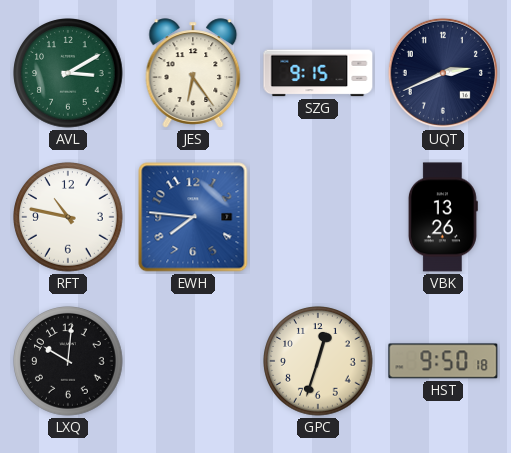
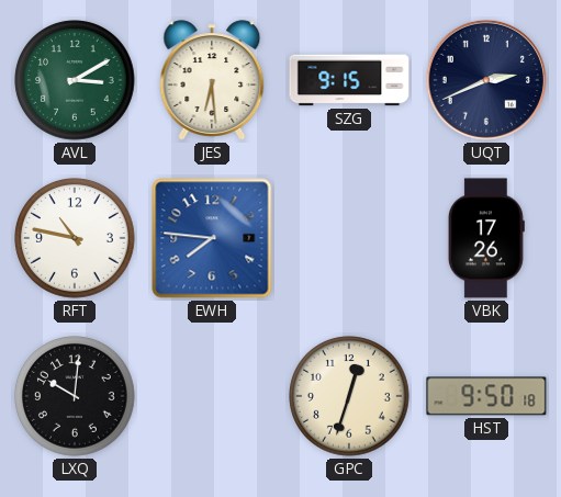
JES: 6:24 -> 6:29 (212, 80)
VBK: 13:26 -> 17:26 (486, 238)
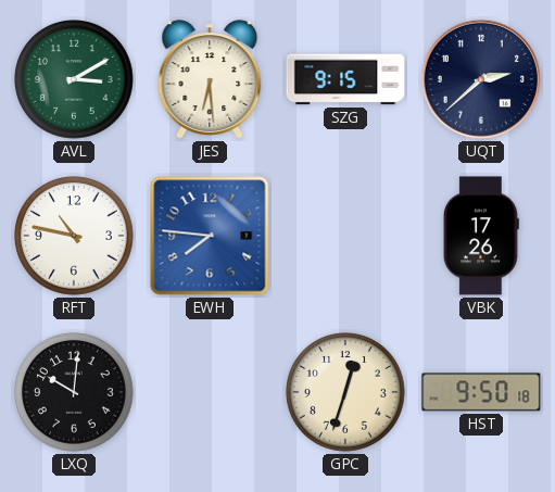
UQT: 2:41 -> 2:38 (481, 79)
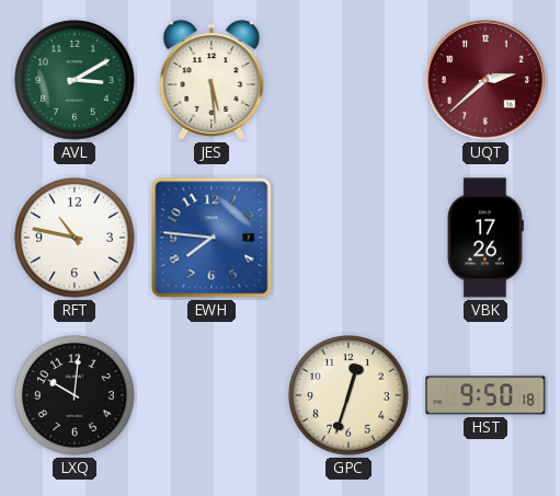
JES: 6:29 -> 5:29 (212, 80)
SZG: 9:15 -> none (345, 79)
UQT dial: navy -> burgundy (485, 80)
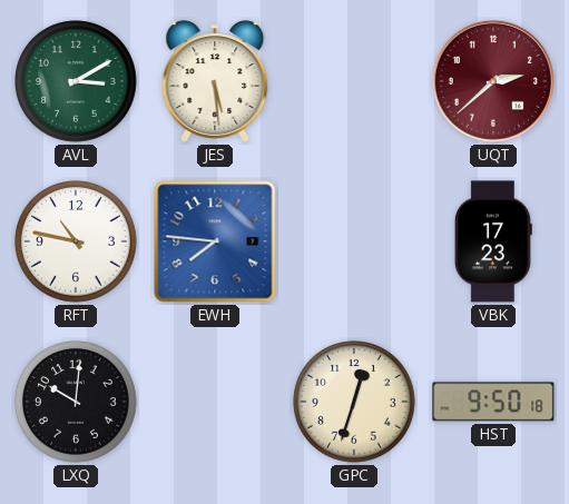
VBK: 17:26 -> 17:23 (493, 241)
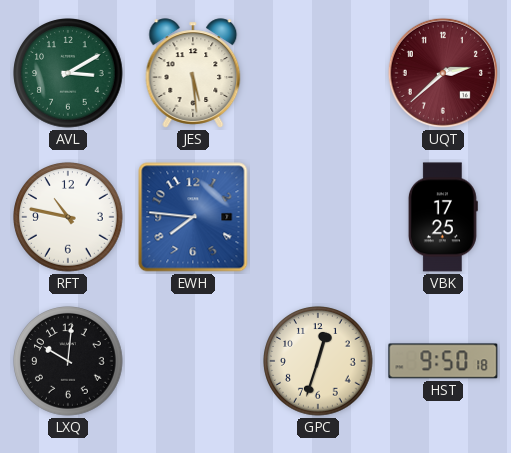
VBK: 17:23 -> 17:25 (443, 217)
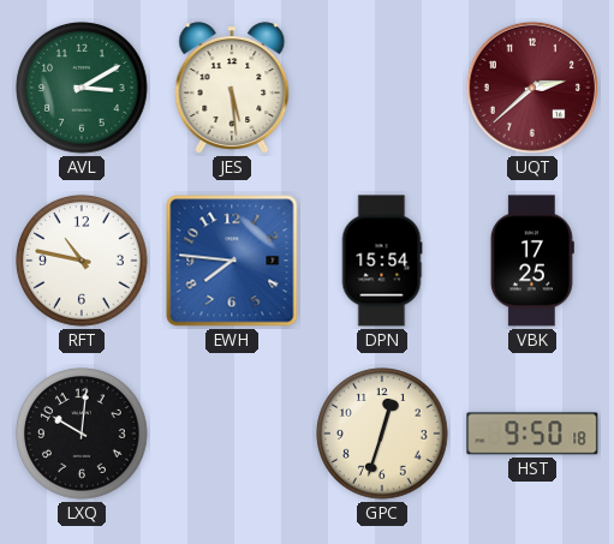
DPN: none -> 15:54 (382, 261)
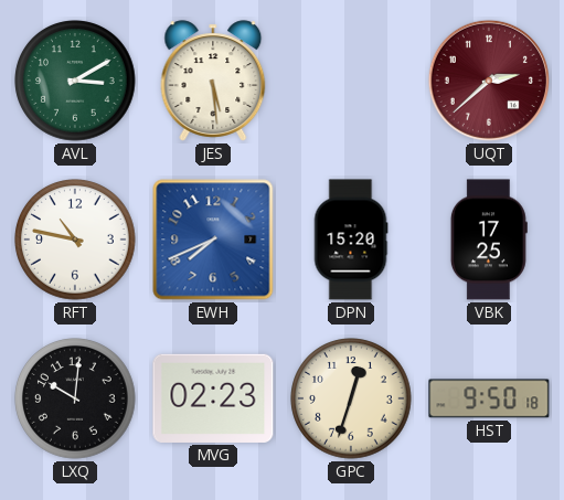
EWH: 7:46 -> 7:41 (213, 240)
DPN: 15:54 -> 15:20 (351, 240)
MVG: none -> 02:23 (213, 398)
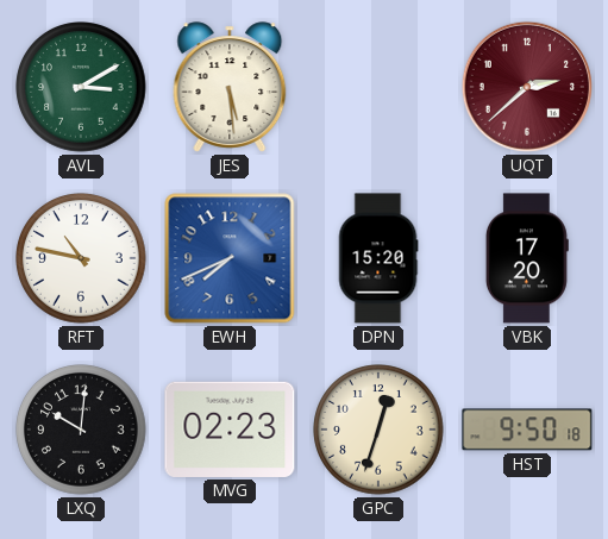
VBK: 17:25 -> 17:20 (527, 258)
